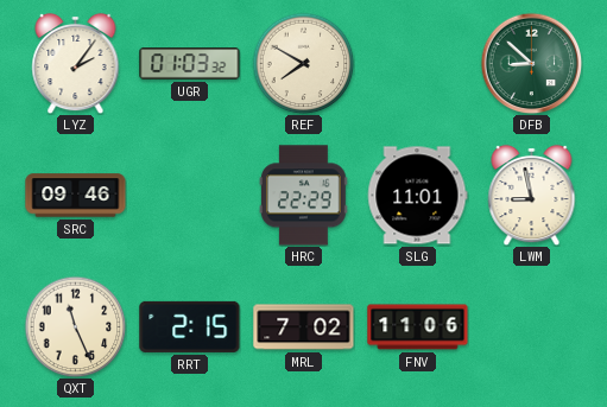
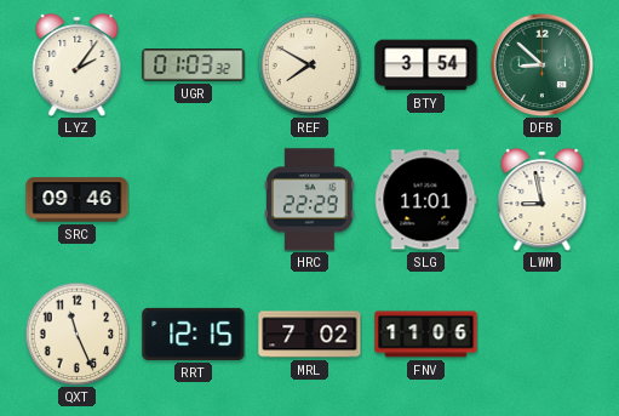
BTY: none -> 3:54 (426, 65)
RRT: 2:15 -> 12:15 (194, 334)
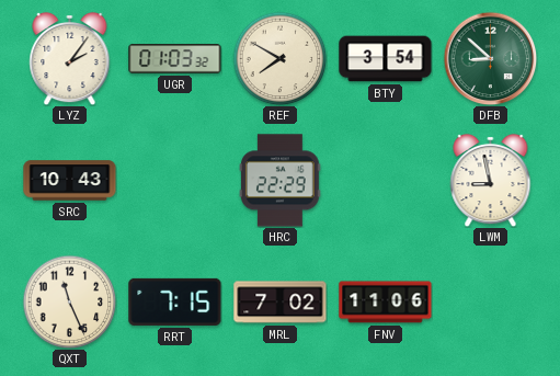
SRC: 09:46 -> 10:43 (70, 181)
SLG: 11:01 -> none (425, 200)
RRT: 12:15 -> 7:15 (175, 301)
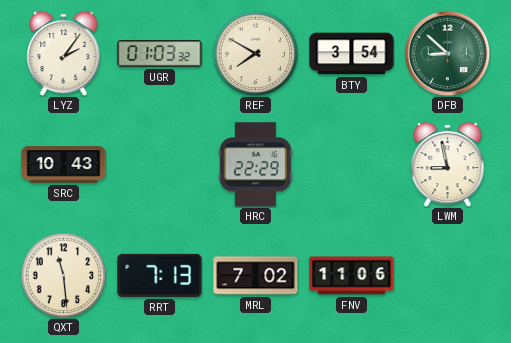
QXT: 11:26 -> 11:29 (63, 275)
RRT: 7:15 -> 7:13 (160, 275)
